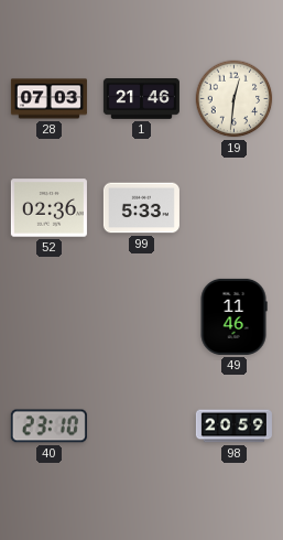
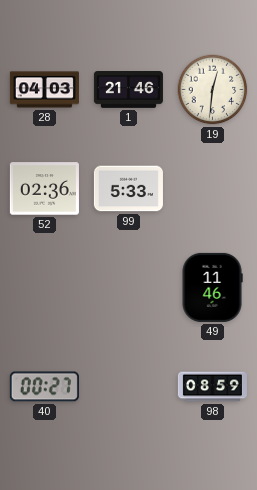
28: 07:03 -> 04:03 (44, 90)
40: 23:10 -> 00:27 (44, 387)
98: 20:59 -> 08:59 (212, 387)
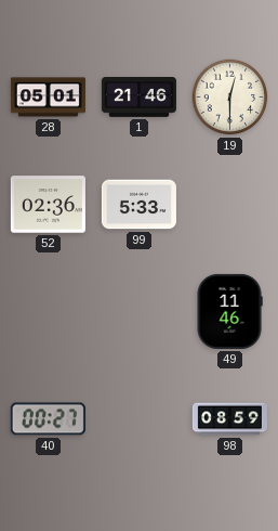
28: 04:03 -> 05:01 (48, 98)
19: 12:31 -> 12:30 (230, 98)
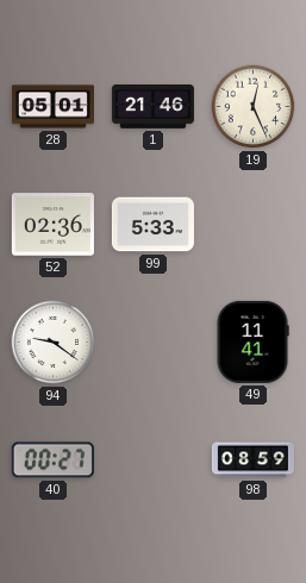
19: 12:30 -> 12:26 (254, 107)
94: none -> 9:21 (54, 343)
49: 11:46 -> 11:41 (252, 341)
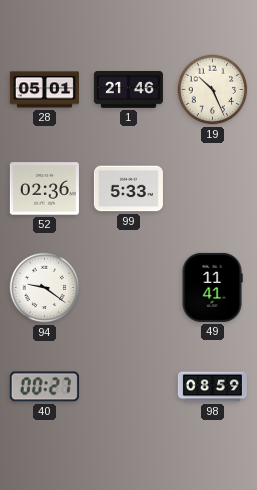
19: 12:26 -> 10:26 (213, 90)
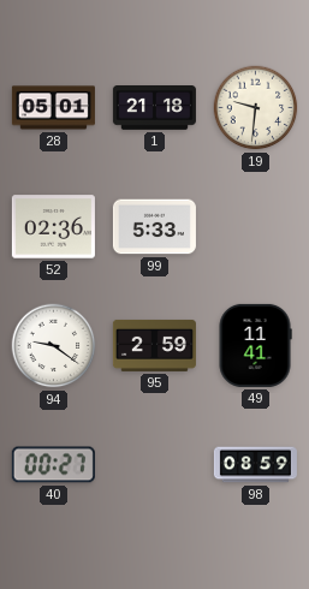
1: 21:46 -> 21:18 (154, 108)
19: 10:26 -> 9:31 (256, 108)
95: none -> 2:59 (154, 345)
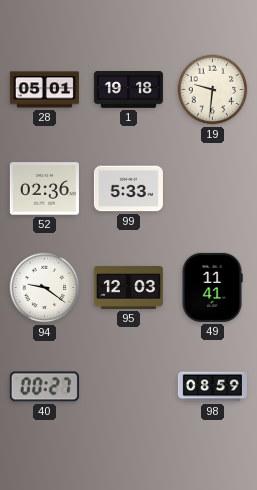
1: 21:18 -> 19:18 (128, 90)
95: 2:59 -> 12:03 (128, 287)
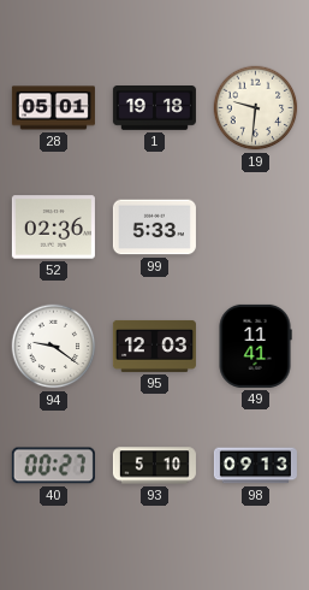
93: none -> 5:10 (154, 466)
98: 08:59 -> 09:13 (255, 466)
